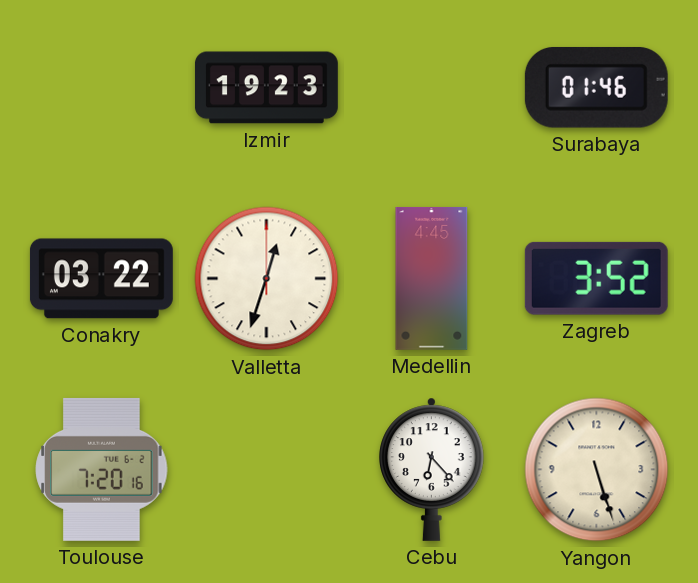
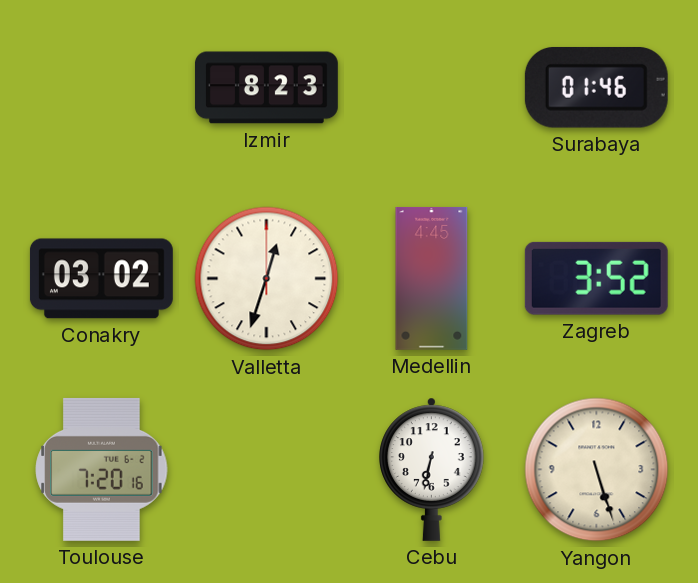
Izmir: 19:23 -> 8:23 (266, 88)
Conakry: 03:22 -> 03:02 (101, 279)
Cebu: 6:23 -> 6:32 (432, 469)
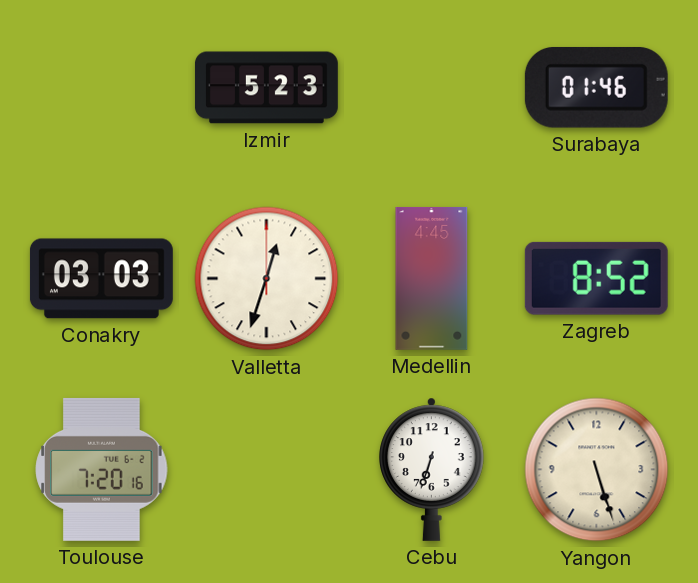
Izmir: 8:23 -> 5:23 (266, 88)
Conakry: 03:02 -> 03:03 (101, 279)
Zagreb: 3:52 -> 8:52 (596, 278)
Cebu: 6:32 -> 6:33 (432, 469)
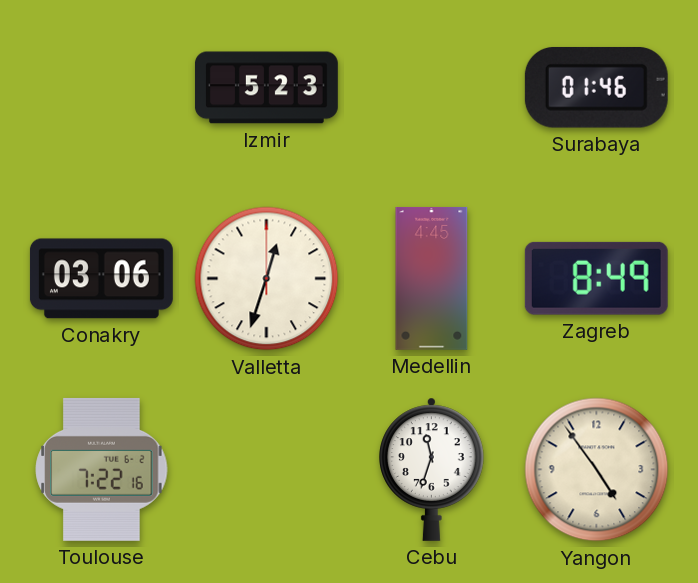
Conakry: 03:03 -> 03:06 (101, 279)
Zagreb: 8:52 -> 8:49 (596, 278)
Toulouse: 7:20 -> 7:22 (102, 469)
Cebu: 6:33 -> 11:33 (432, 469)
Yangon: 5:27 -> 4:54 (597, 470)
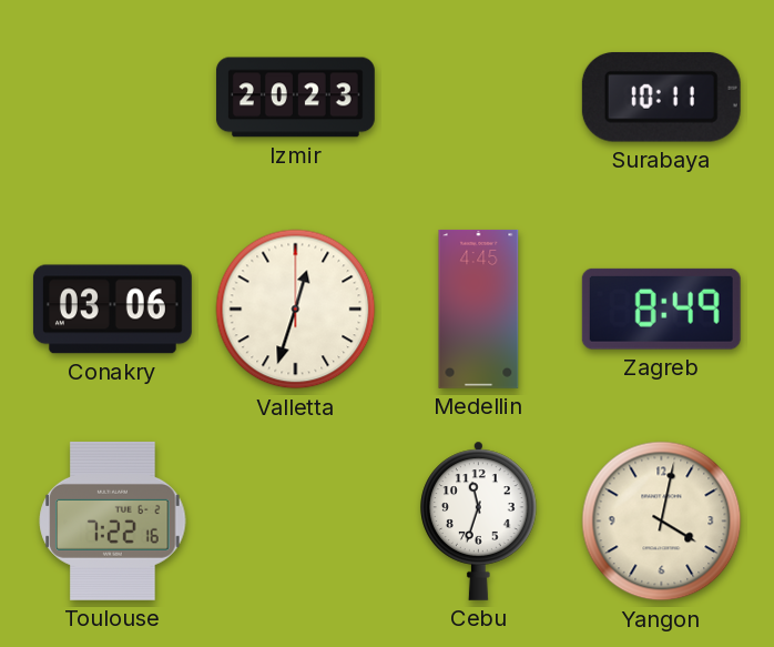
Izmir: 5:23 -> 20:23 (295, 98)
Surabaya: 01:46 -> 10:11 (661, 97)
Yangon: 4:54 -> 4:02 (662, 522)
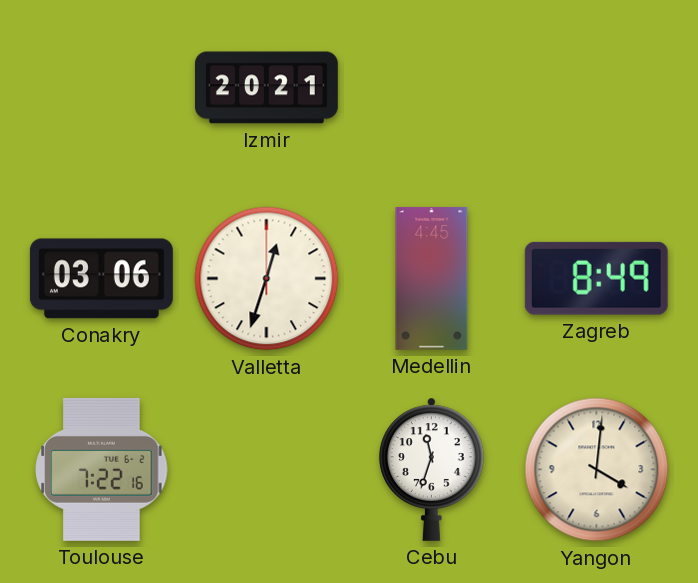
Izmir: 20:23 -> 20:21 (266, 88)
Surabaya: 10:11 -> none (661, 97)
Yangon: 4:02 -> 4:01 (597, 470)
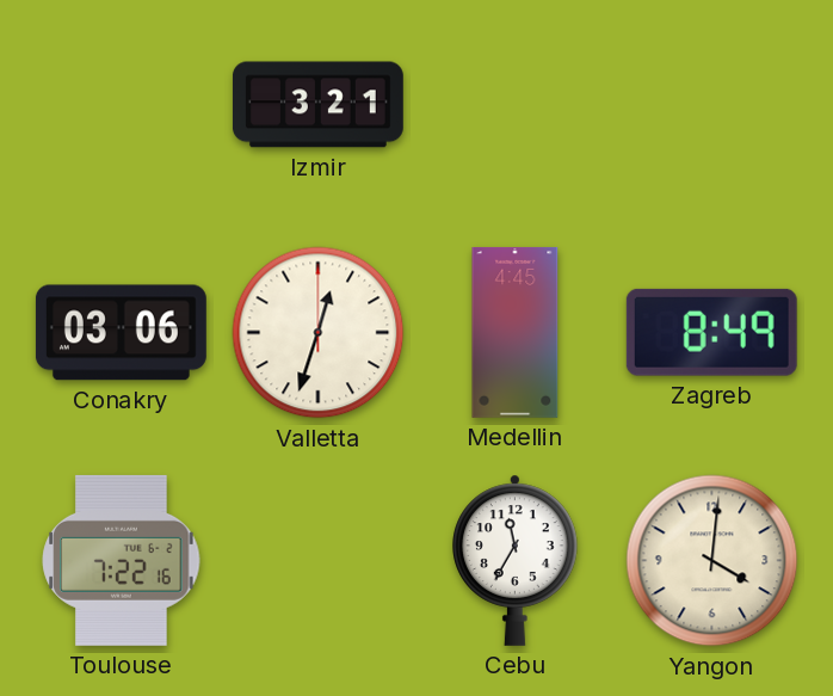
Izmir: 20:21 -> 3:21 (317, 105)
Cebu: 11:33 -> 11:35 (516, 560)
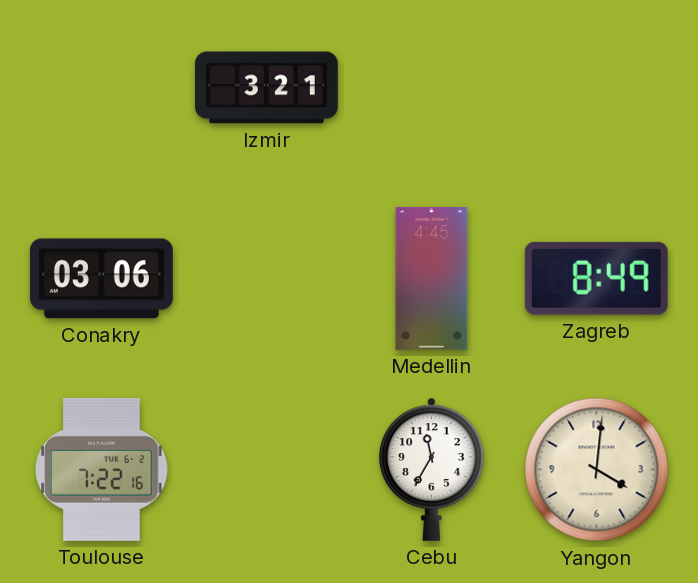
Valletta: 12:33 -> none (319, 333)
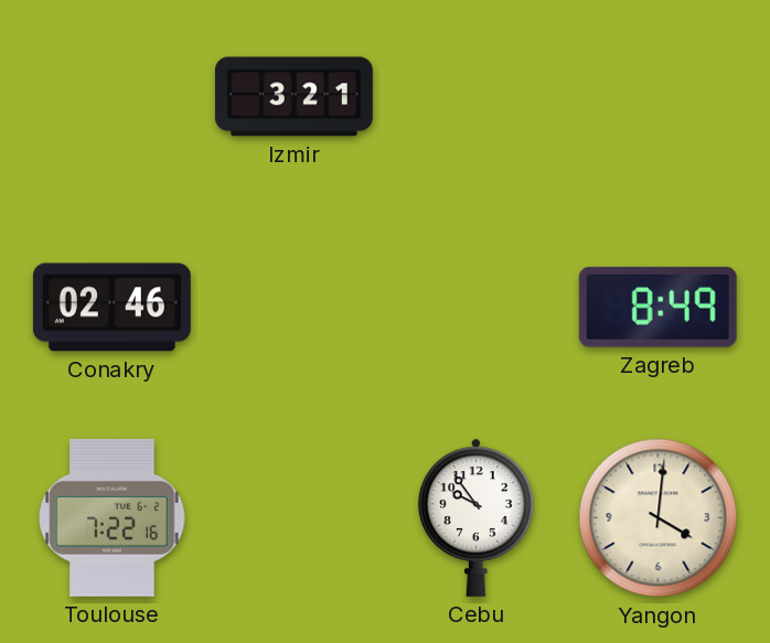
Conakry: 03:06 -> 02:46 (111, 308)
Medellin: 4:45 -> none (432, 278)
Cebu: 11:35 -> 9:54 (477, 517)
